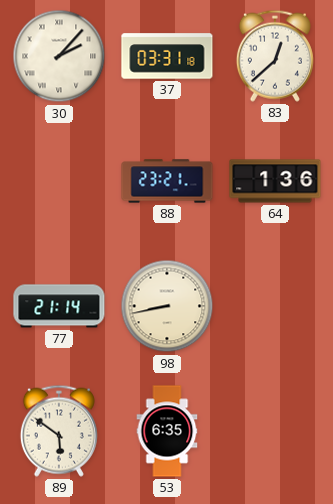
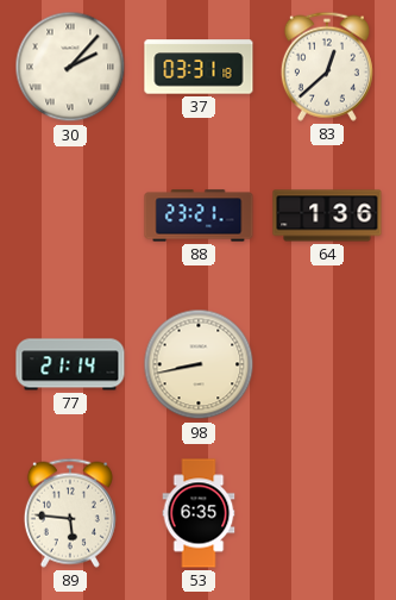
89: 5:51 -> 5:46 (70, 513)
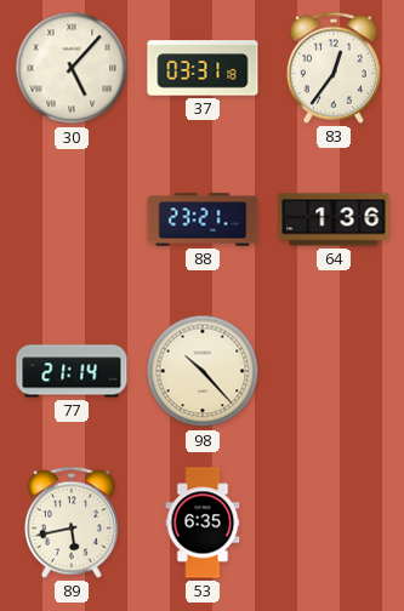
30: 2:07 -> 5:07 (72, 68)
83: 12:38 -> 12:36 (334, 68)
98: 8:43 -> 10:23 (203, 371)
89: 5:46 -> 5:43 (72, 523)
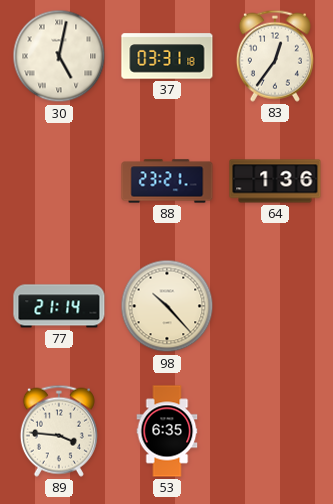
30: 5:07 -> 5:02 (59, 56)
89: 5:43 -> 3:46 (59, 431)
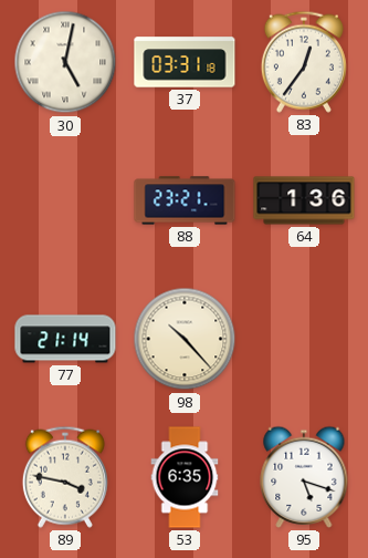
89: 3:46 -> 3:47 (65, 477)
95: none -> 5:18 (304, 477)
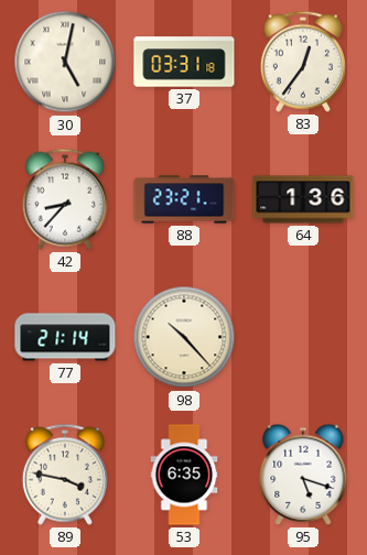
42: none -> 8:37 (65, 199)
